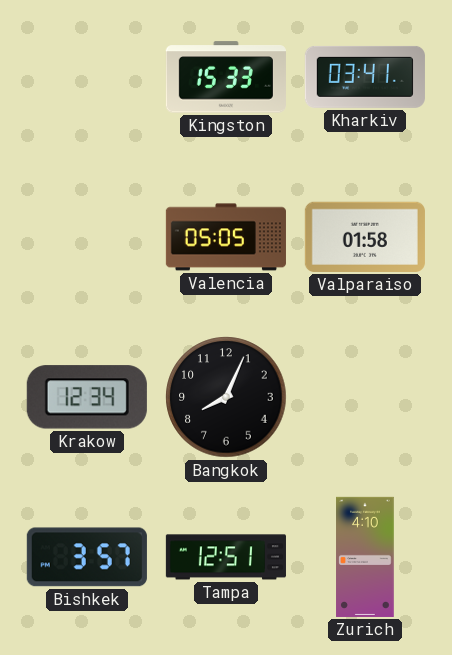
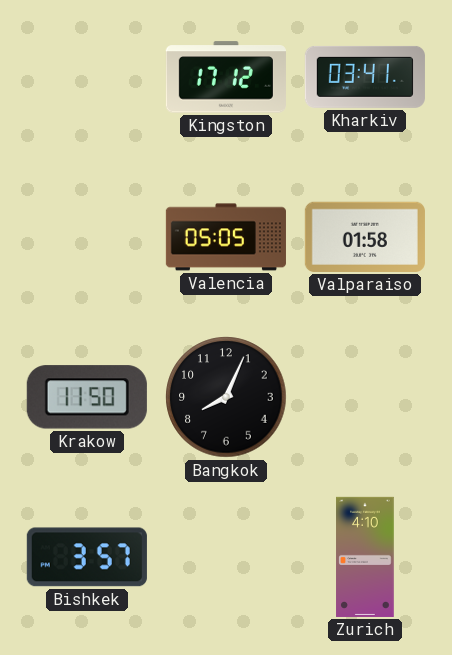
Kingston: 15:33 -> 17:12 (226, 77)
Krakow: 12:34 -> 11:50 (87, 397)
Tampa: 12:51 -> none (226, 557)
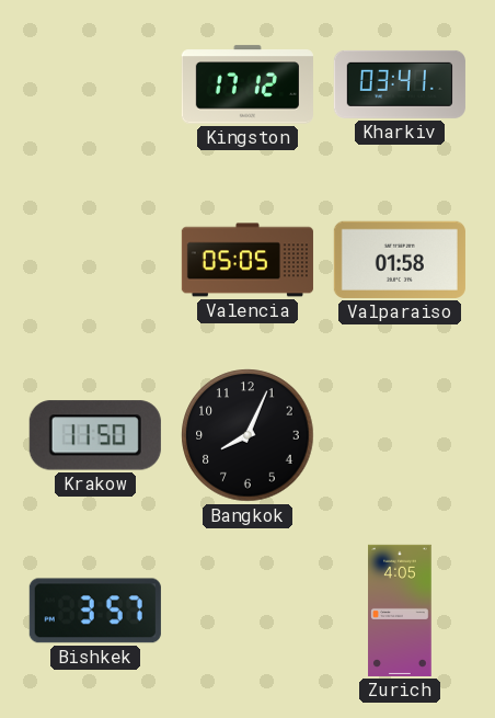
Zurich: 4:10 -> 4:05 (400, 611)
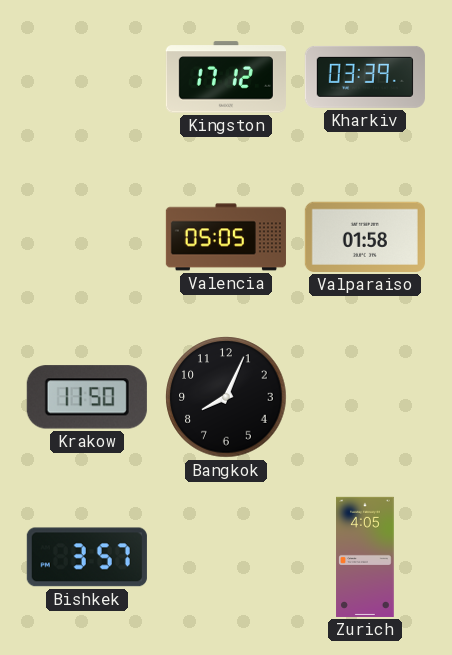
Kharkiv: 03:41 -> 03:39 (365, 77)
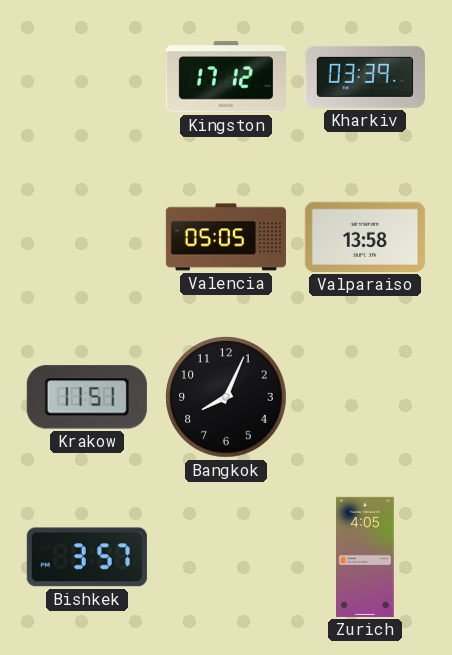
Valparaiso: 01:58 -> 13:58 (365, 237)
Krakow: 11:50 -> 11:51 (87, 397)
